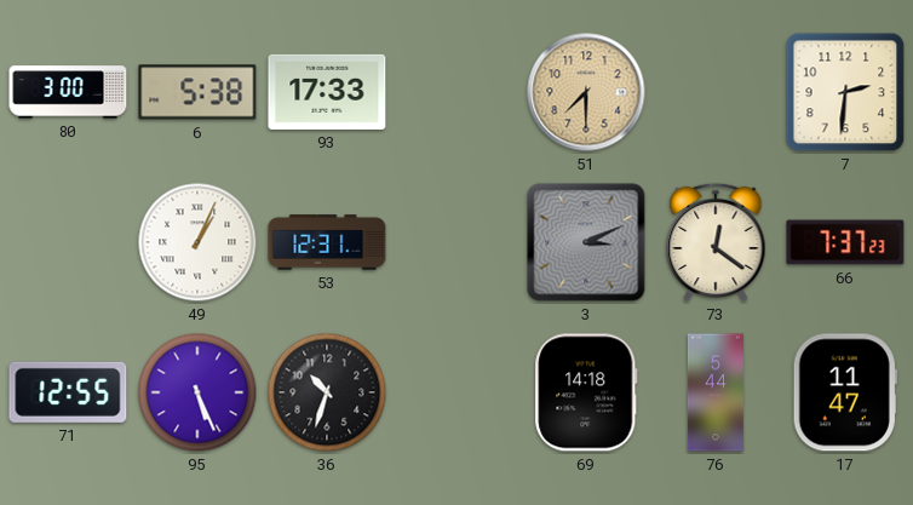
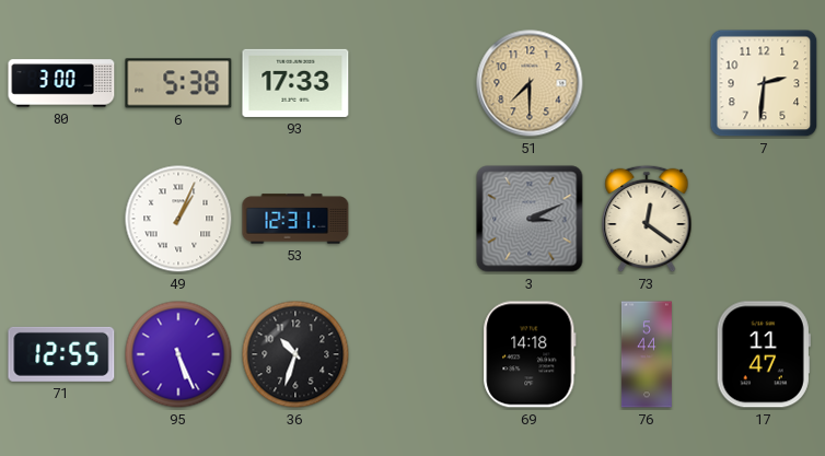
66: 7:37 -> none (845, 242)
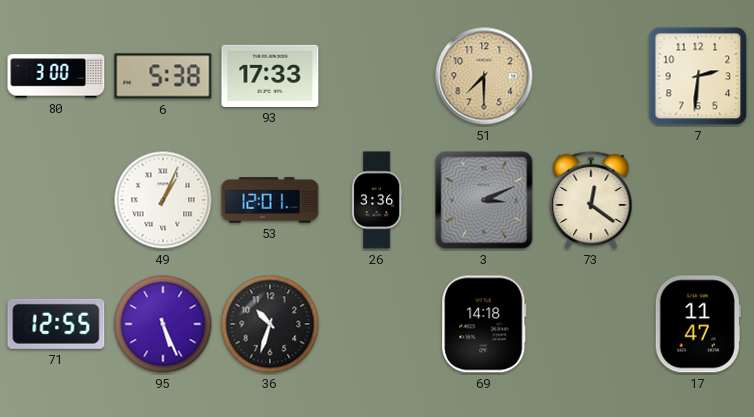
53: 12:31 -> 12:01 (270, 200)
26: none -> 3:36 (377, 200)
76: 5:44 -> none (647, 354)
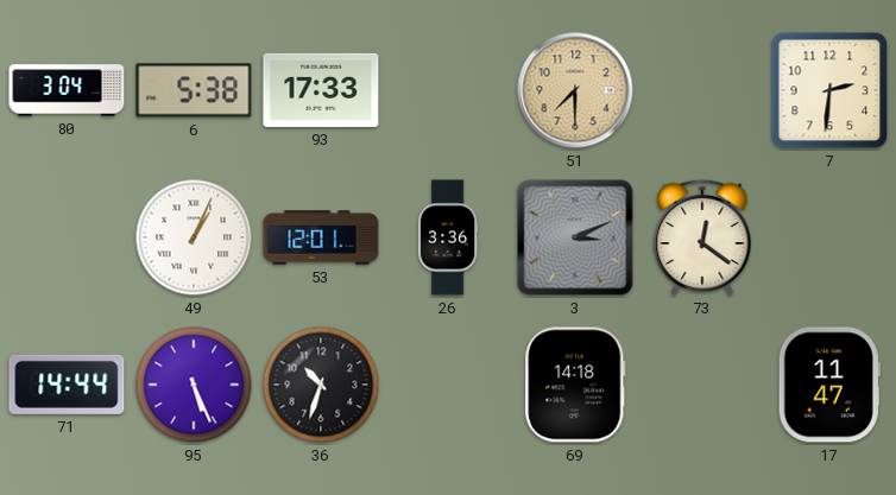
80: 3:00 -> 3:04 (67, 90)
71: 12:55 -> 14:44 (67, 385)
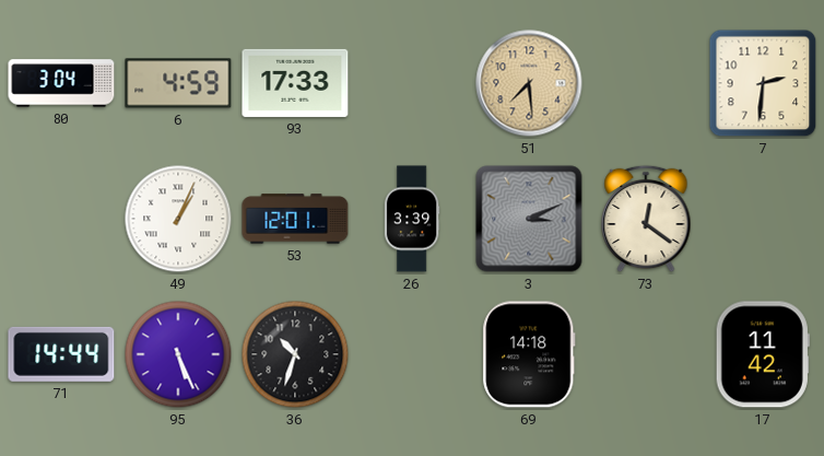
6: 5:38 -> 4:59 (178, 83)
51: 7:30 -> 7:29 (529, 83)
26: 3:36 -> 3:39 (412, 219)
17: 11:47 -> 11:42 (763, 354)
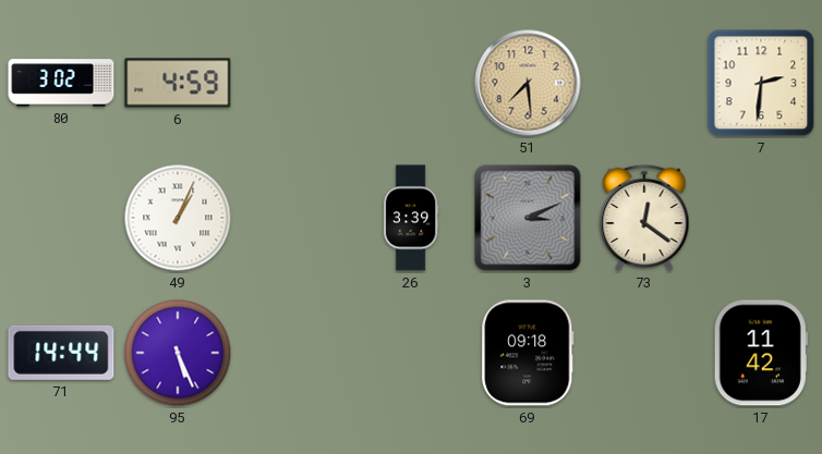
80: 3:04 -> 3:02 (61, 83)
93: 17:33 -> none (295, 83)
53: 12:01 -> none (295, 219)
36: 10:33 -> none (295, 354)
69: 14:18 -> 09:18 (528, 353)
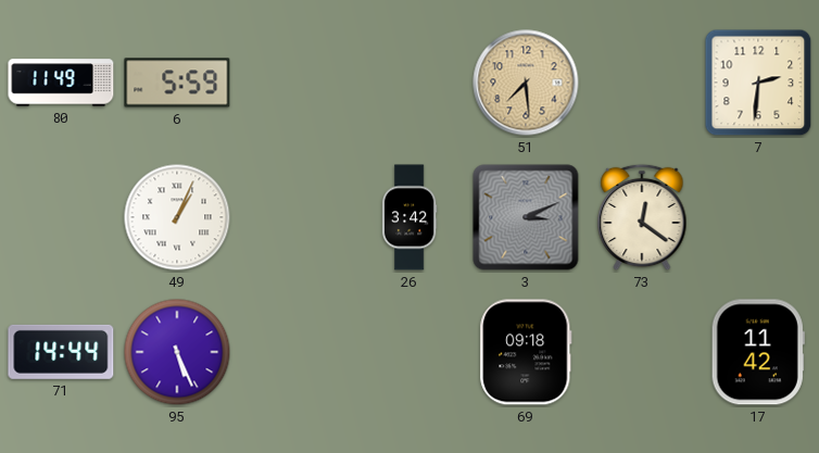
80: 3:02 -> 11:49 (61, 83)
6: 4:59 -> 5:59 (177, 83)
26: 3:39 -> 3:42 (409, 217)
